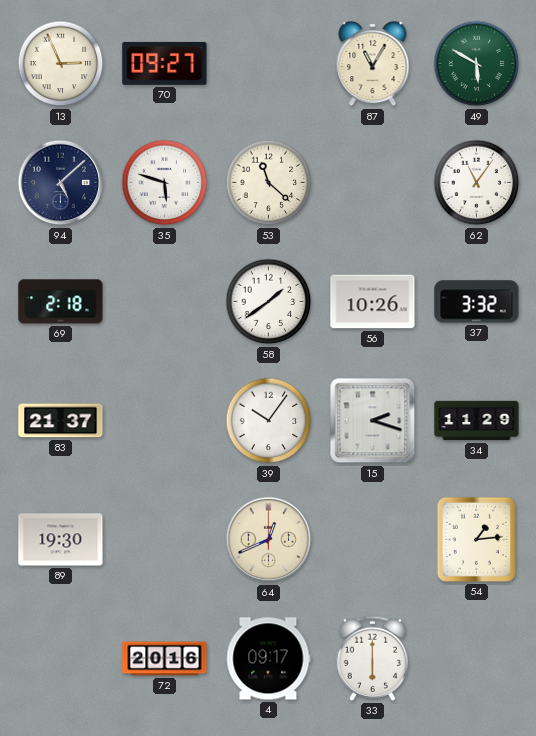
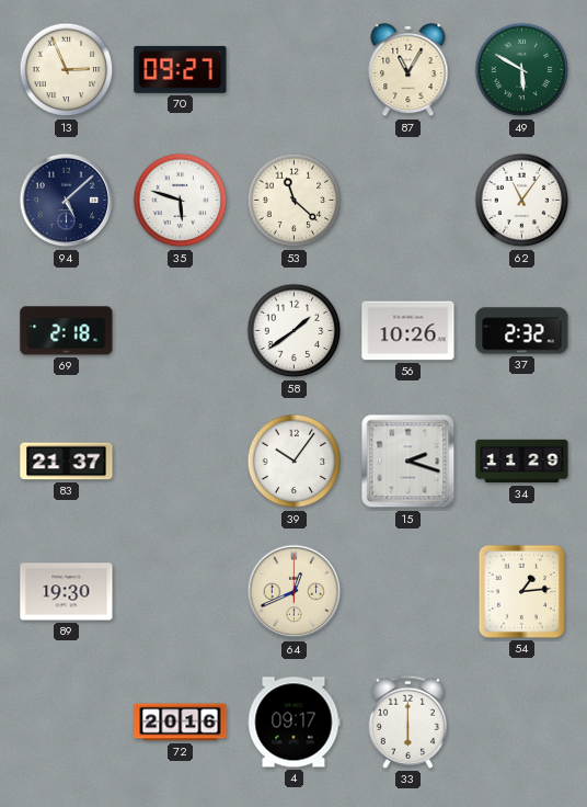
37: 3:32 -> 2:32 (522, 331)
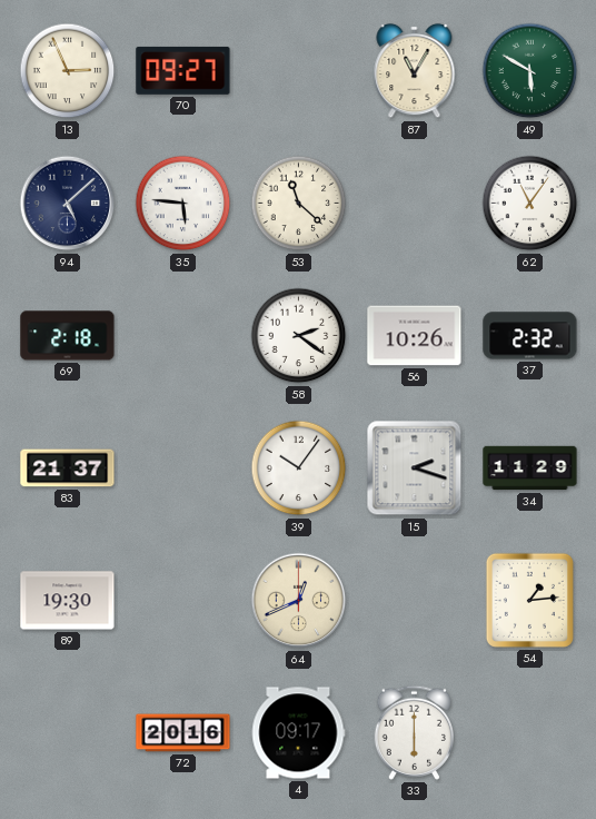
35: 5:48 -> 5:46 (183, 204)
58: 1:39 -> 2:21 (299, 336)
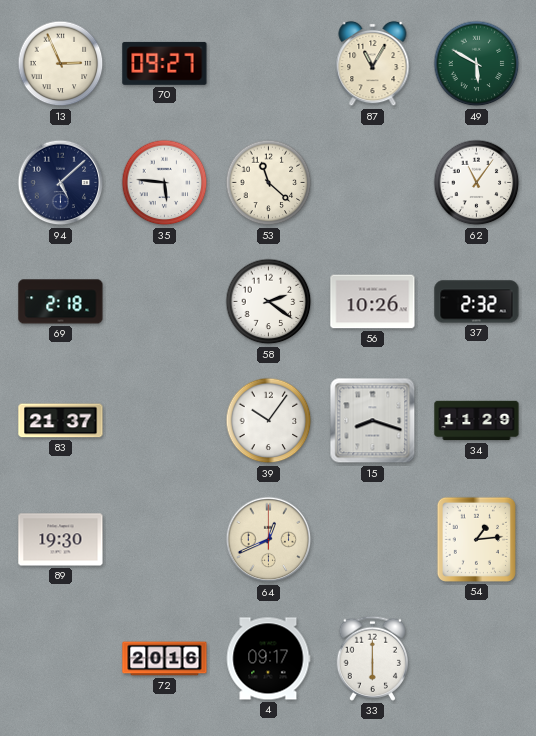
15: 2:18 -> 8:18 (373, 421)
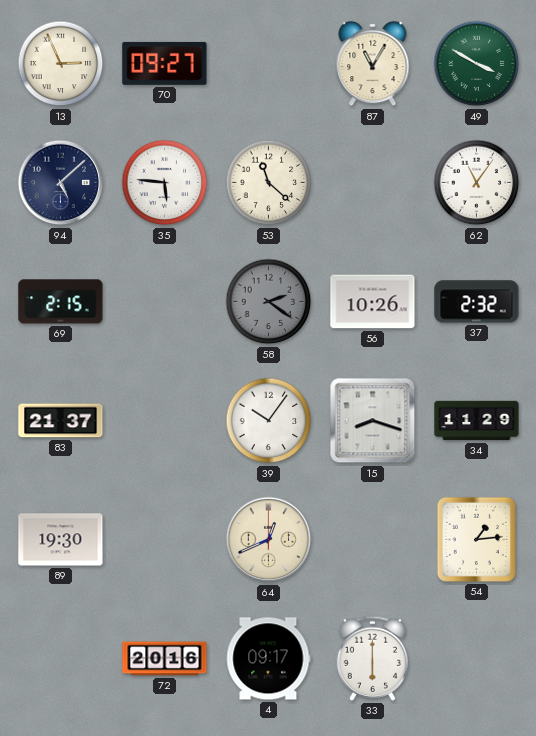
49: 5:50 -> 3:50 (477, 64)
69: 2:18 -> 2:15 (61, 302)
58 dial: white -> grey (269, 302)
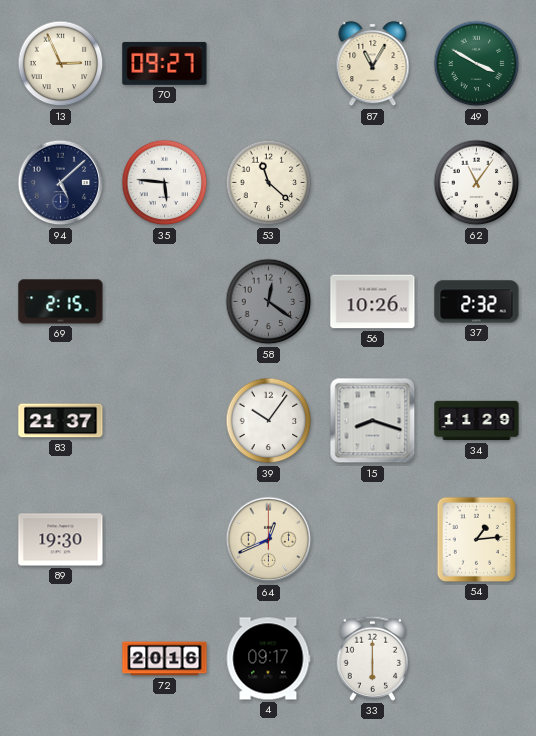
58: 2:21 -> 12:21 (269, 302)
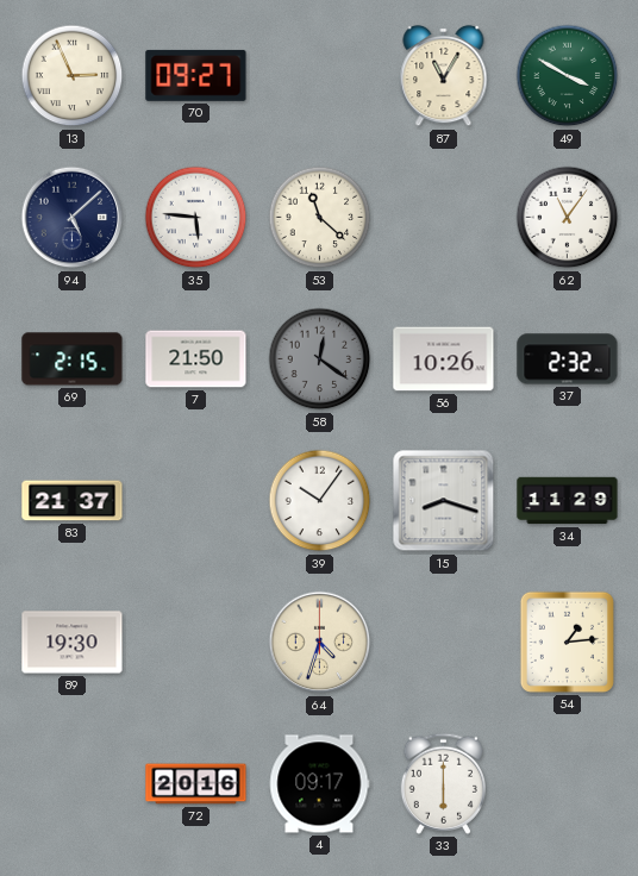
7: none -> 21:50 (196, 359)
64: 12:41 -> 4:33 (320, 643)
